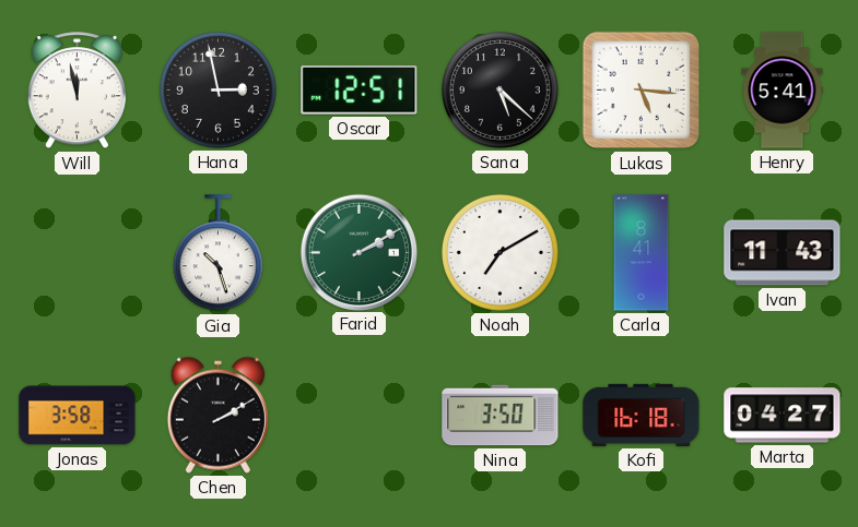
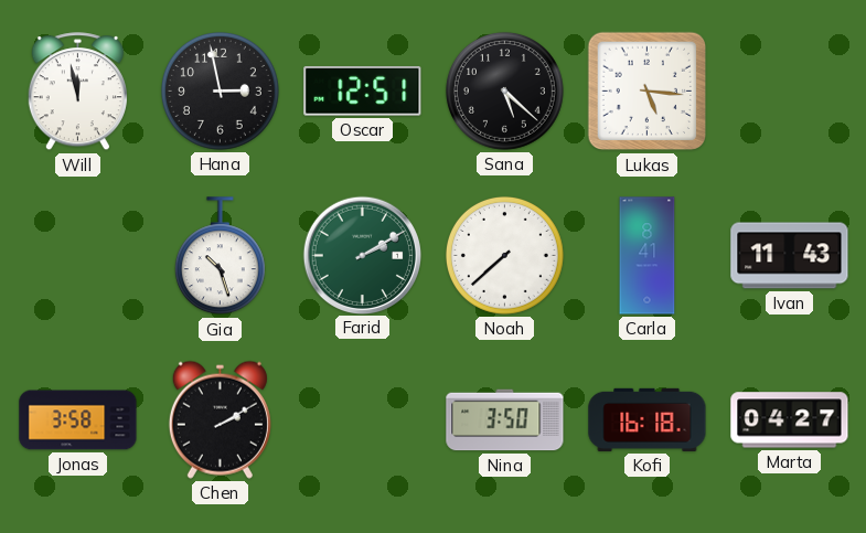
Henry: 5:41 -> none (783, 91)
Noah: 7:10 -> 7:38 (504, 255)
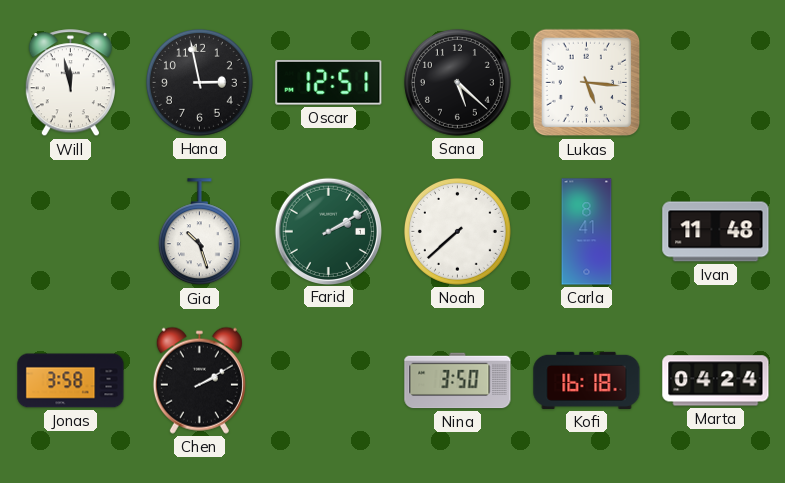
Ivan: 11:43 -> 11:48 (716, 232)
Marta: 04:27 -> 04:24 (716, 381)
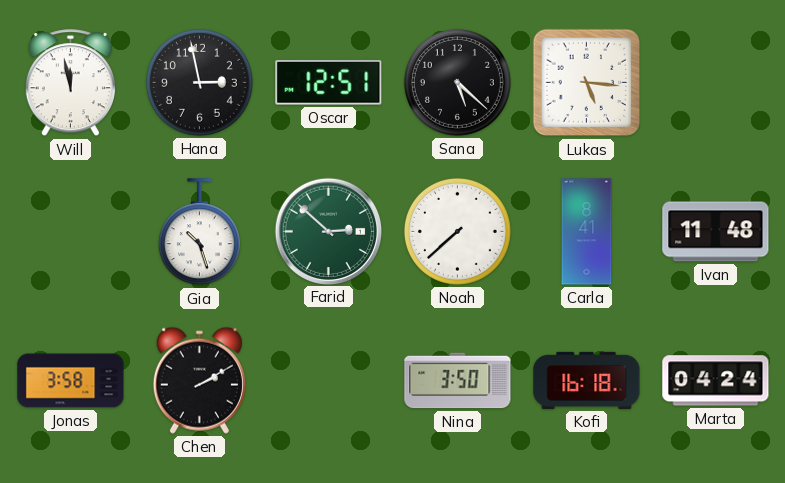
Farid: 2:10 -> 2:52 (328, 231)
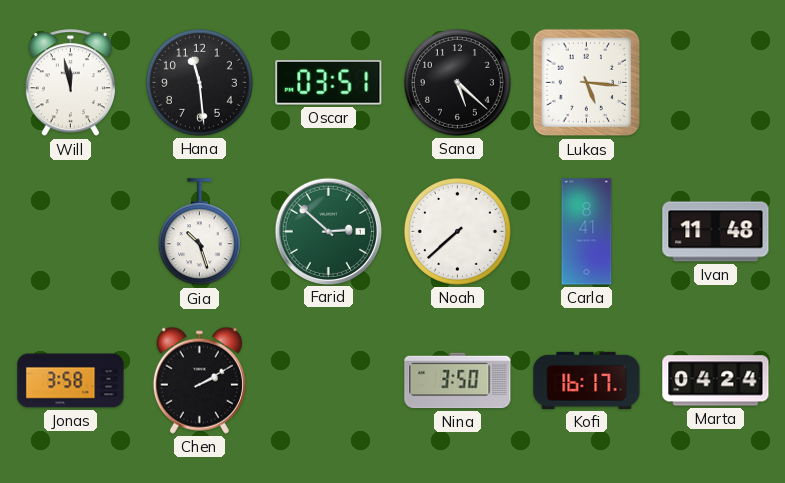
Hana: 2:58 -> 11:29 (199, 82)
Oscar: 12:51 -> 03:51 (329, 82)
Kofi: 16:18 -> 16:17 (587, 380)
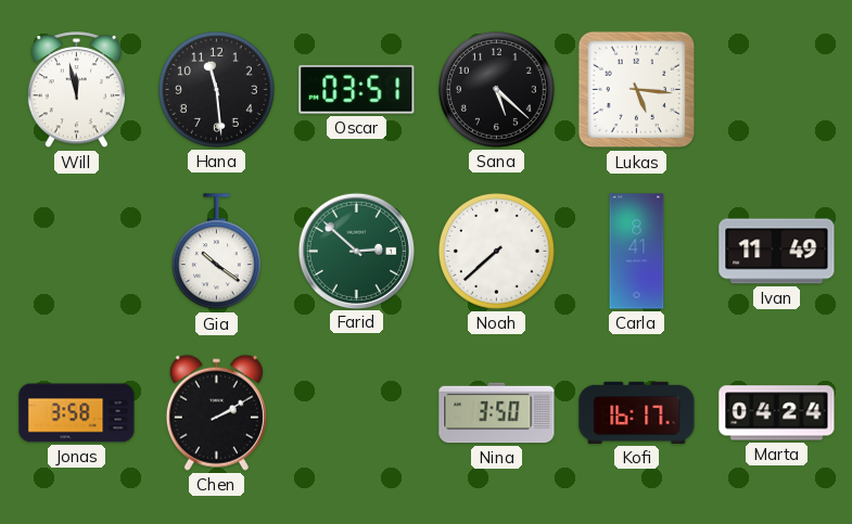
Gia: 10:27 -> 10:21 (216, 252)
Ivan: 11:48 -> 11:49 (777, 252)
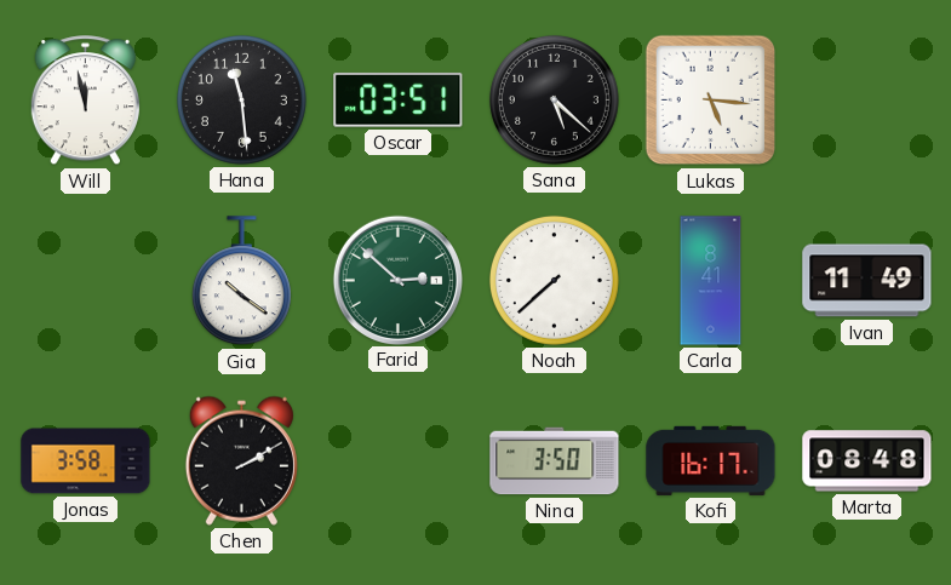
Marta: 04:24 -> 08:48 (867, 461)
